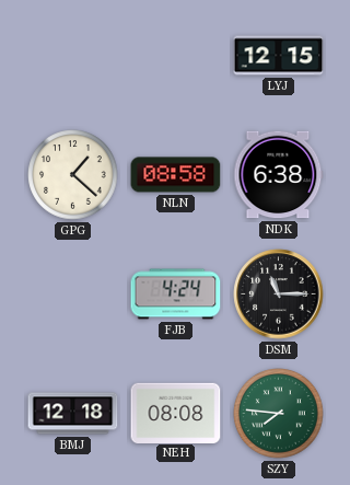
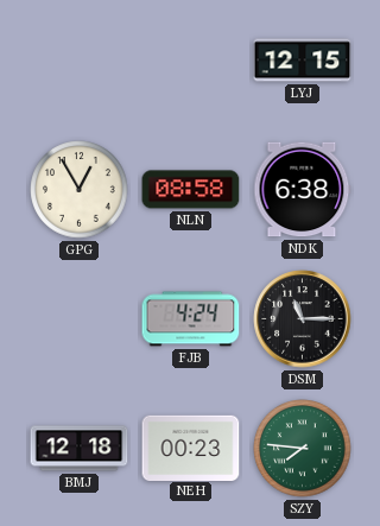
GPG: 1:22 -> 12:55 (80, 190)
NEH: 08:08 -> 00:23 (191, 448)
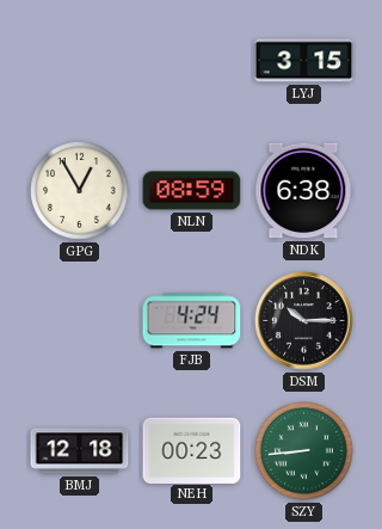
LYJ: 12:15 -> 3:15 (304, 61)
NLN: 08:58 -> 08:59 (192, 191)
DSM: 11:15 -> 10:15 (304, 321)
SZY: 7:46 -> 8:44 (304, 451)
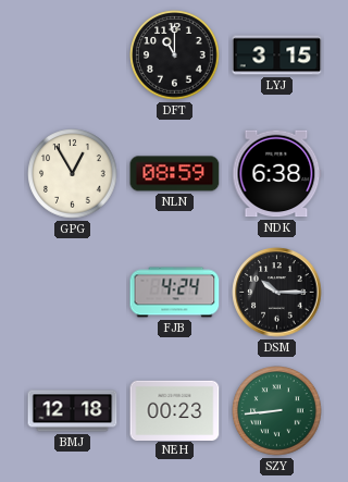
DFT: none -> 11:00 (175, 55)
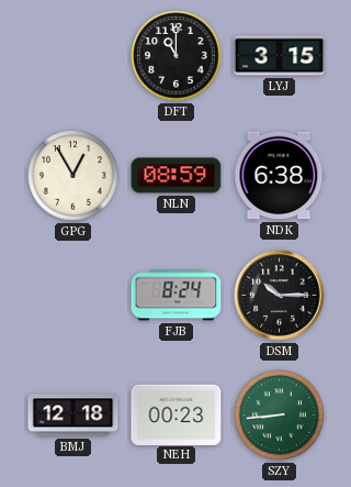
FJB: 4:24 -> 8:24 (177, 296)
